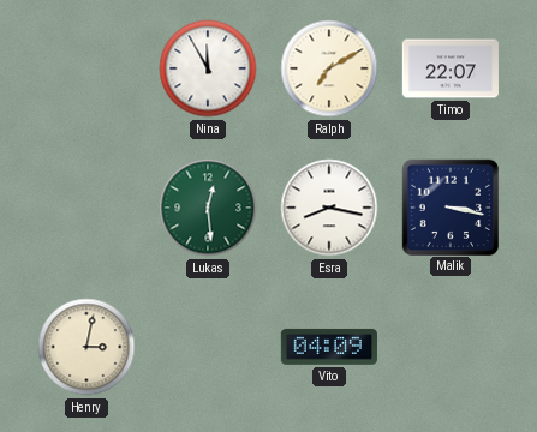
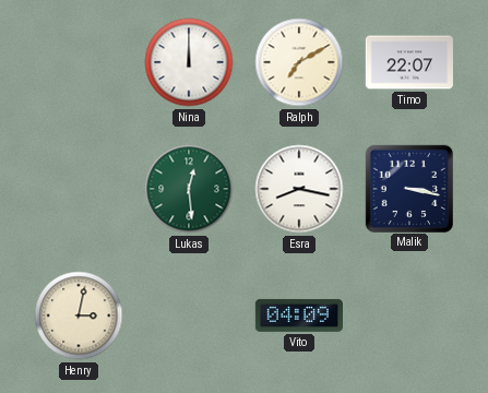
Nina: 11:55 -> 12:00 (189, 62)
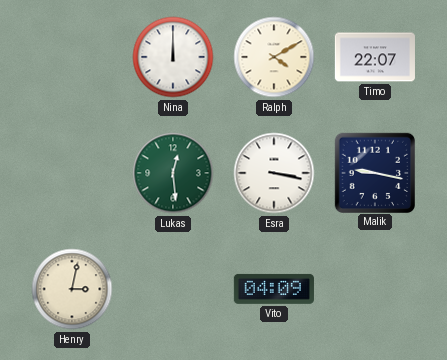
Ralph: 7:10 -> 4:10 (274, 57)
Esra: 8:17 -> 3:17 (274, 173)
Malik: 3:17 -> 9:17 (374, 172)
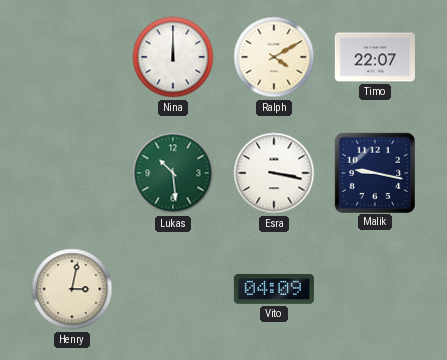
Lukas: 12:29 -> 10:29 (173, 173)
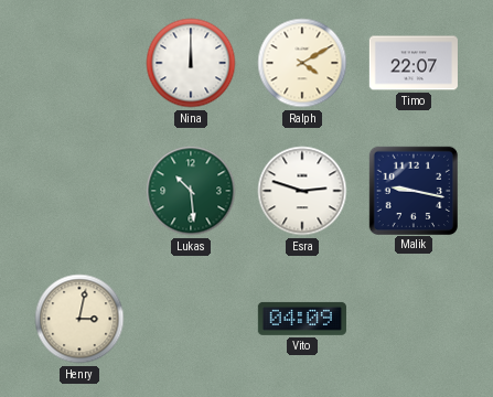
Esra: 3:17 -> 2:48 (302, 191)
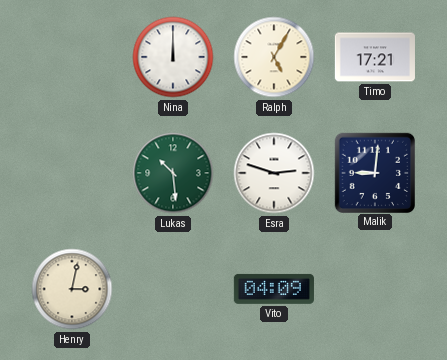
Ralph: 4:10 -> 5:05 (274, 57)
Timo: 22:07 -> 17:21 (375, 57)
Malik: 9:17 -> 9:01 (374, 172)
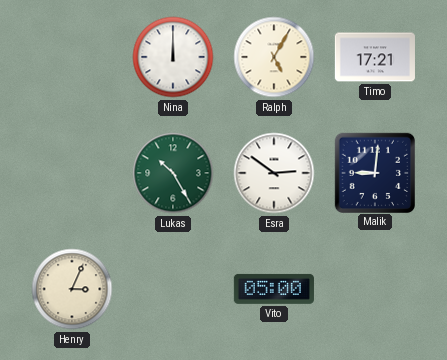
Lukas: 10:29 -> 10:25 (173, 173)
Esra: 2:48 -> 2:51 (274, 173)
Henry: 3:02 -> 3:04 (72, 289)
Vito: 04:09 -> 05:00 (274, 289)
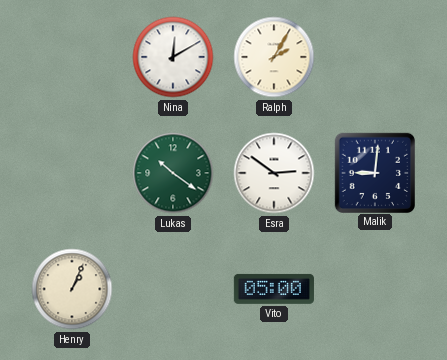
Nina: 12:00 -> 12:10 (173, 57)
Ralph: 5:05 -> 2:05 (274, 57)
Timo: 17:21 -> none (375, 57)
Lukas: 10:25 -> 10:21 (173, 173)
Henry: 3:04 -> 1:04 (72, 289)
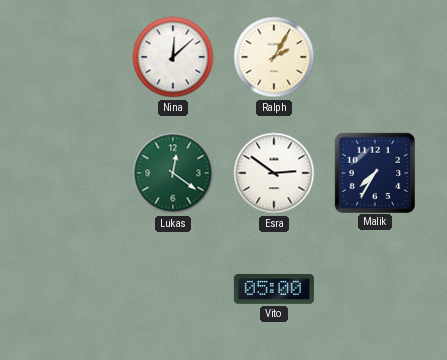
Nina: 12:10 -> 12:08 (173, 57)
Lukas: 10:21 -> 12:21 (173, 173)
Malik: 9:01 -> 7:35 (374, 172)
Henry: 1:04 -> none (72, 289)
